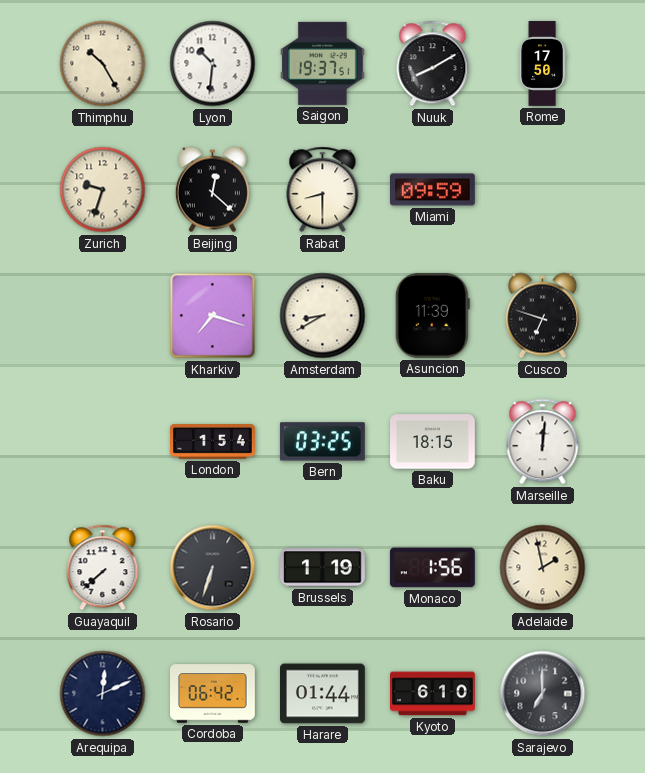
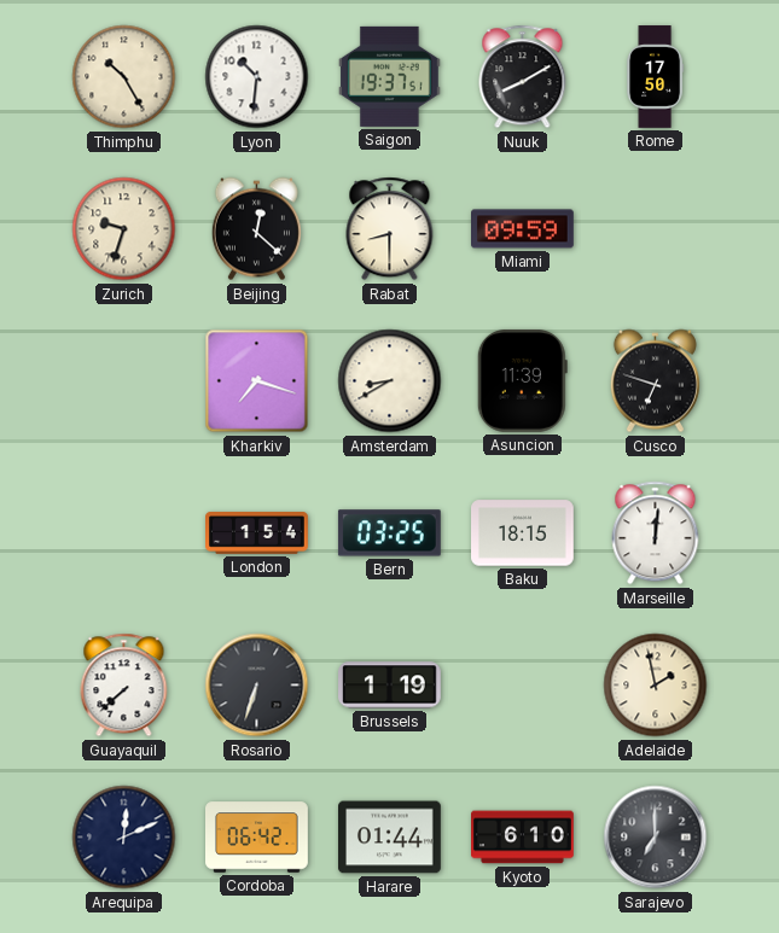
Monaco: 1:56 -> none (432, 568)
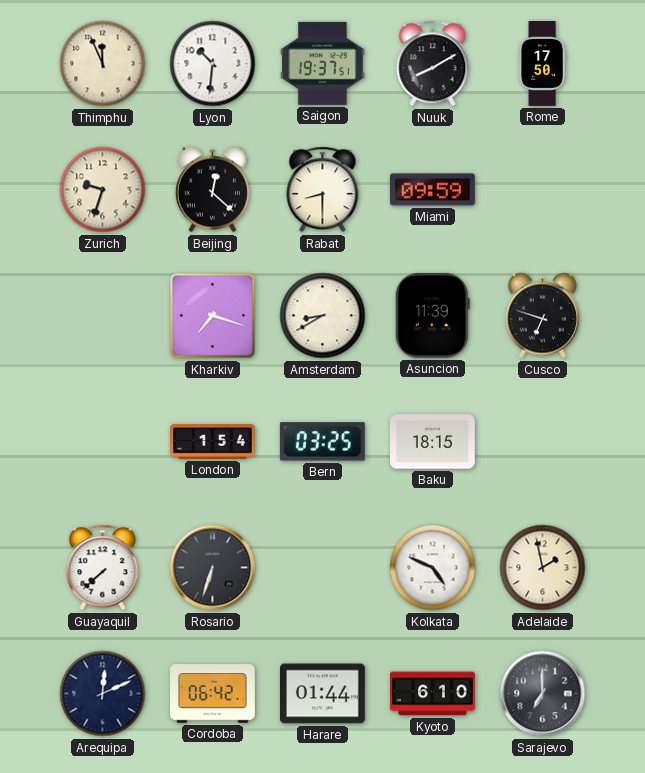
Thimphu: 10:25 -> 11:56 (103, 64)
Marseille: 12:01 -> none (656, 533)
Brussels: 1:19 -> none (390, 686)
Kolkata: none -> 4:49 (433, 568)
